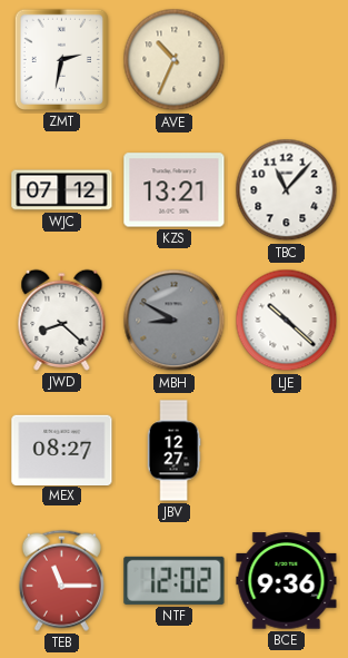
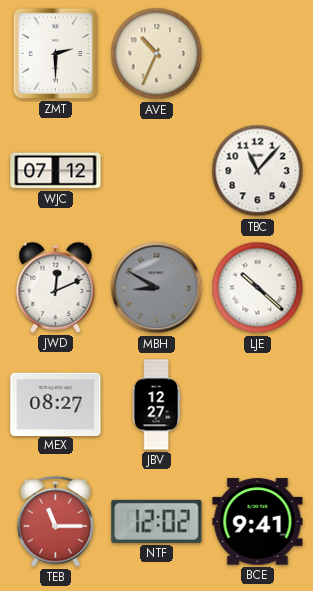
ZMT: 2:32 -> 2:30 (55, 53)
KZS: 13:21 -> none (175, 190)
JWD: 8:22 -> 12:11 (56, 287)
BCE: 9:36 -> 9:41 (258, 522)
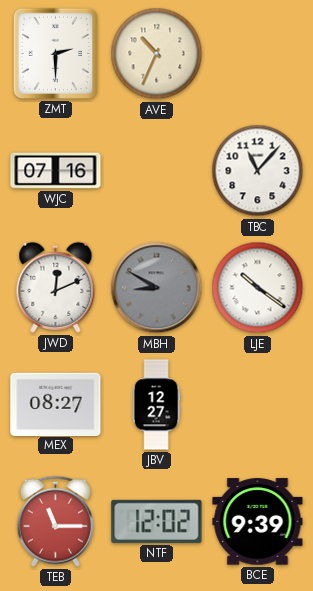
WJC: 07:12 -> 07:16 (56, 171)
LJE: 10:22 -> 10:21 (258, 288)
BCE: 9:41 -> 9:39 (258, 522)
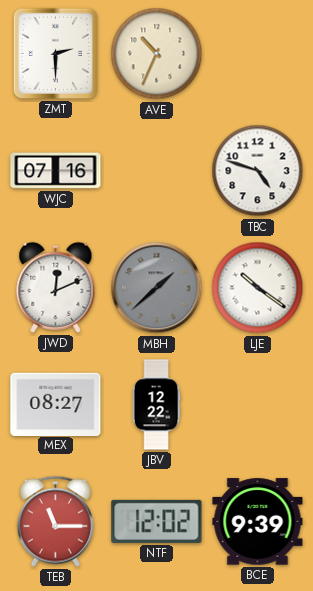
TBC: 11:07 -> 4:48 (258, 171)
MBH: 8:50 -> 1:38 (157, 288)
JBV: 12:27 -> 12:22 (156, 405)
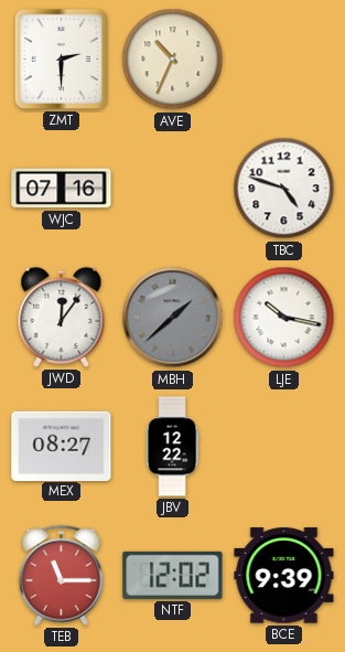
JWD: 12:11 -> 12:06 (62, 317)
LJE: 10:21 -> 10:17 (284, 318)
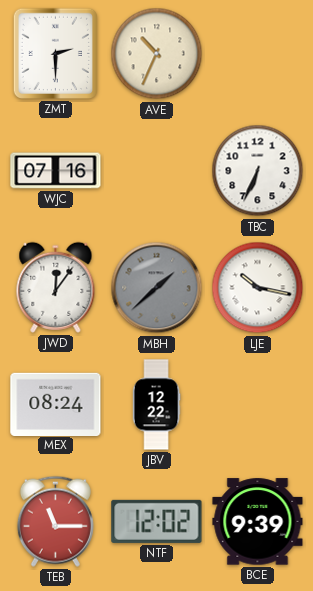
TBC: 4:48 -> 6:34 (258, 171)
MEX: 08:27 -> 08:24 (56, 404)
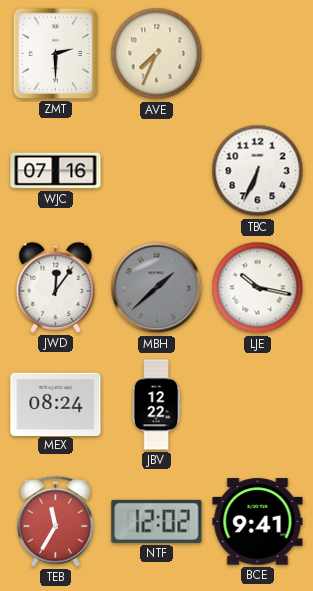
AVE: 10:34 -> 7:34 (157, 54)
TEB: 11:15 -> 11:35 (55, 521)
BCE: 9:39 -> 9:41 (258, 522)
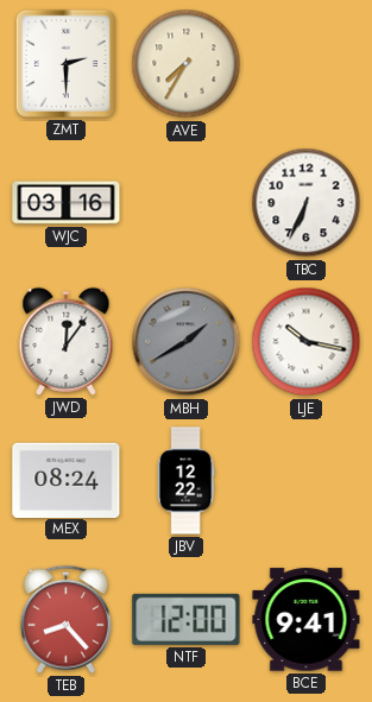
AVE: 7:34 -> 7:35 (187, 64)
WJC: 07:16 -> 03:16 (67, 203)
MBH: 1:38 -> 1:40 (187, 342)
TEB: 11:35 -> 8:23 (65, 619)
NTF: 12:02 -> 12:00 (187, 619)
